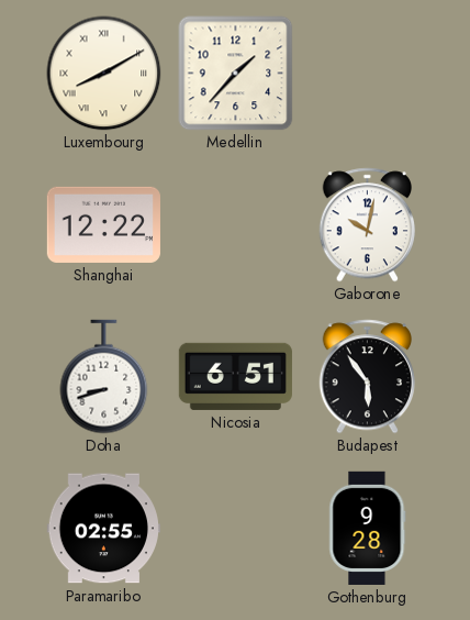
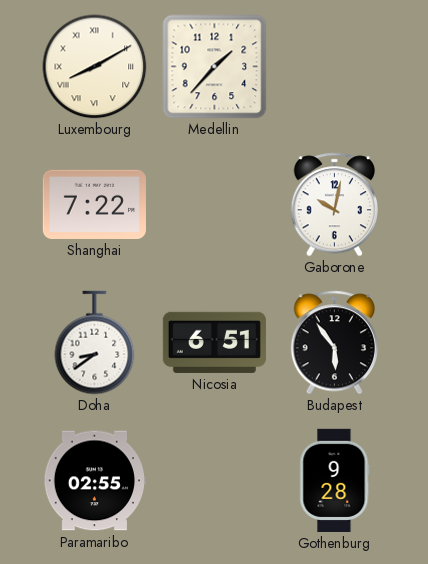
Shanghai: 12:22 -> 7:22 (94, 204)
Doha: 8:42 -> 8:39 (95, 343)
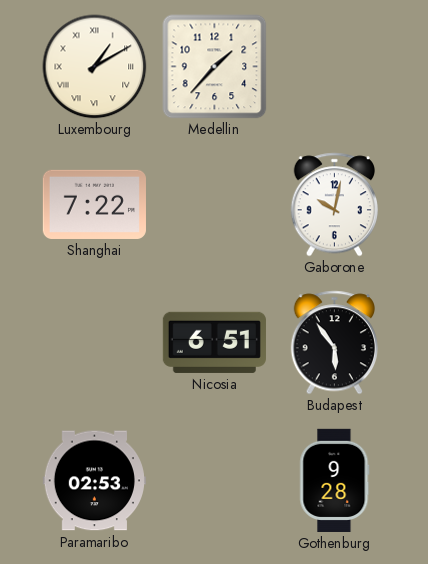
Luxembourg: 8:10 -> 1:10 (95, 67)
Doha: 8:39 -> none (95, 343)
Paramaribo: 02:55 -> 02:53 (94, 481)
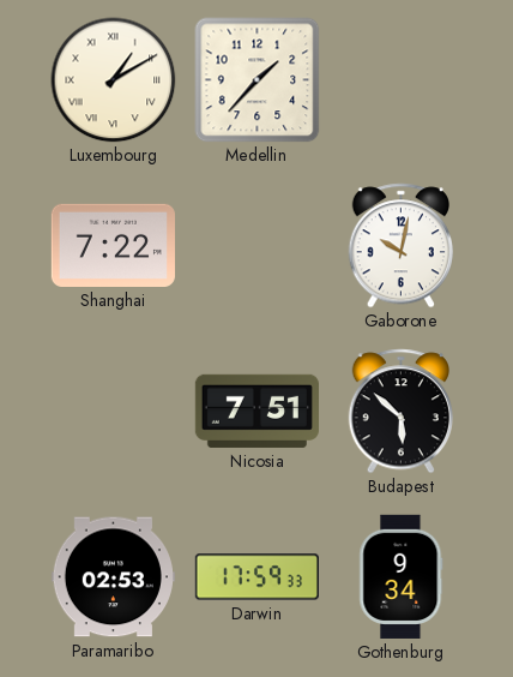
Nicosia: 6:51 -> 7:51 (256, 411)
Budapest: 5:54 -> 5:52 (400, 412)
Darwin: none -> 17:59 (256, 577)
Gothenburg: 9:28 -> 9:34 (402, 576)
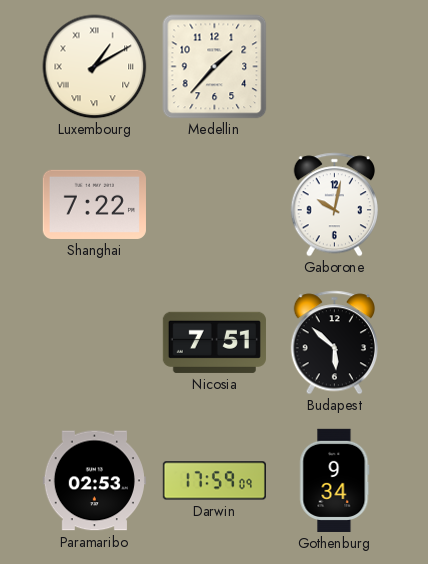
Darwin: 17:59:33 -> 17:59:09 (214, 481)
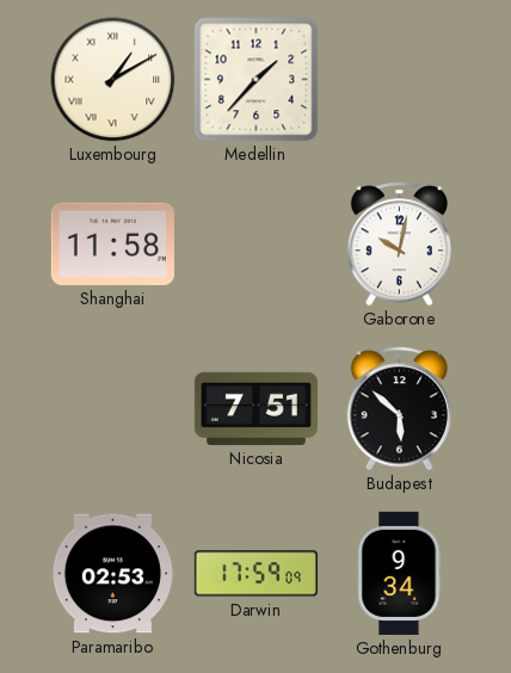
Shanghai: 7:22 -> 11:58 (112, 243)
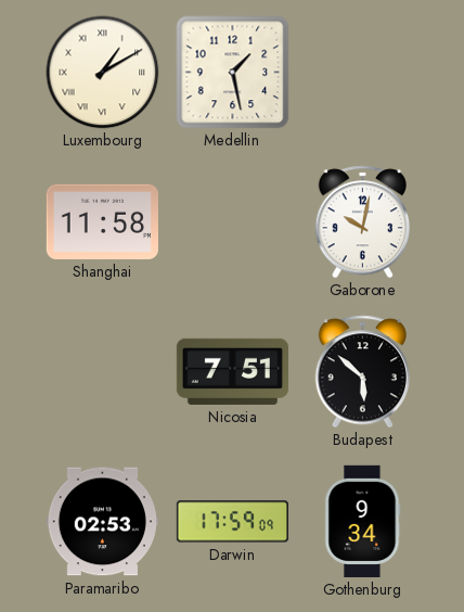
Medellin: 1:37 -> 1:28 (233, 73)
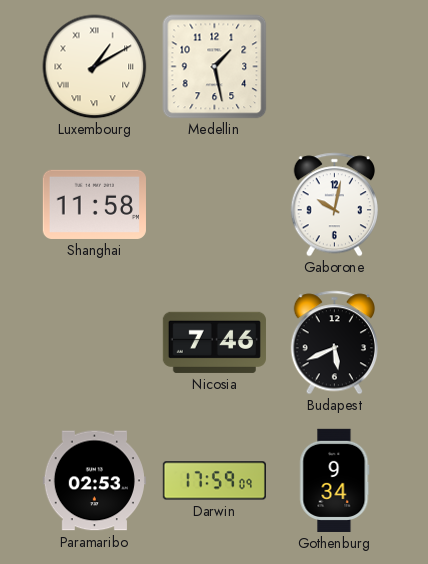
Nicosia: 7:51 -> 7:46 (214, 342)
Budapest: 5:52 -> 5:41 (334, 343)
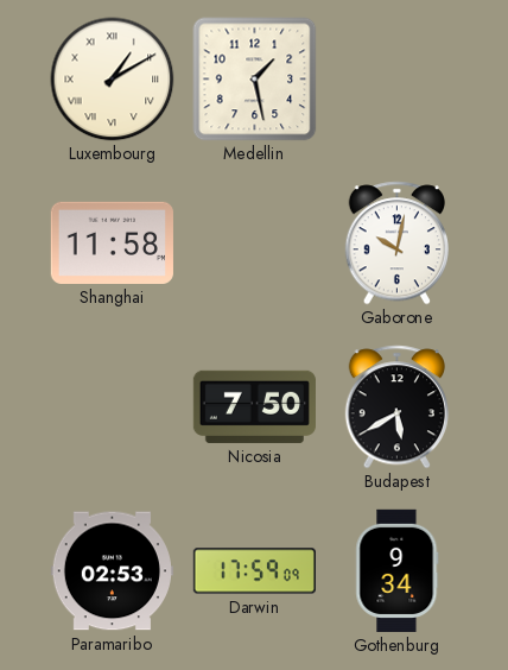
Nicosia: 7:46 -> 7:50 (254, 406)
Budapest: 5:41 -> 5:40 (396, 407)
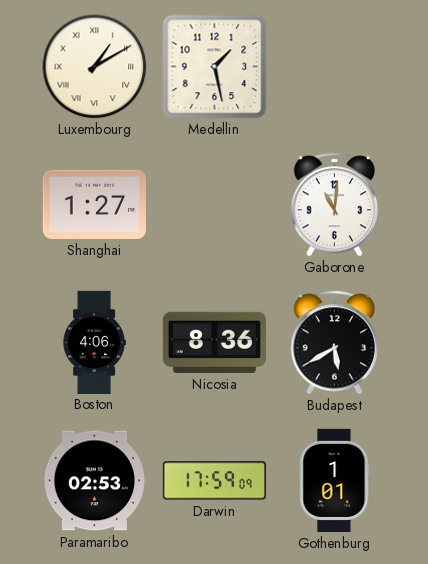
Shanghai: 11:58 -> 1:27 (94, 204)
Gaborone: 10:02 -> 11:01 (334, 205)
Boston: none -> 4:06 (94, 342)
Nicosia: 7:50 -> 8:36 (214, 342)
Gothenburg: 9:34 -> 1:01 (335, 480)
